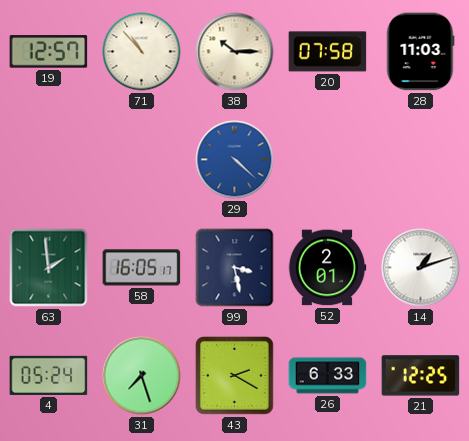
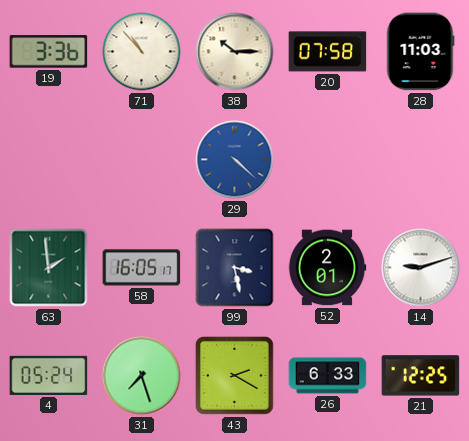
19: 12:57 -> 3:36 (49, 52)
14: 1:12 -> 9:12 (421, 268)
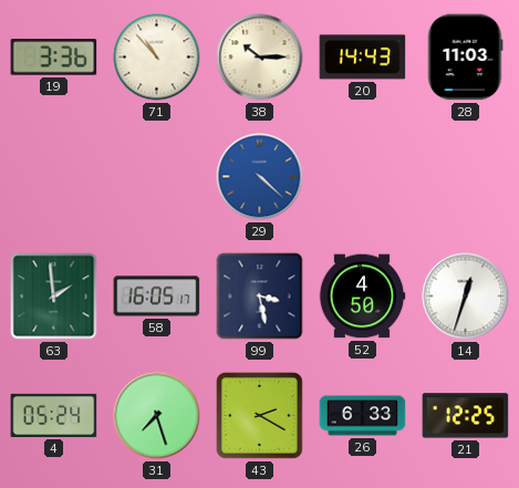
20: 07:58 -> 14:43 (363, 58)
52: 2:01 -> 4:50 (362, 297)
14: 9:12 -> 12:33 (466, 297)
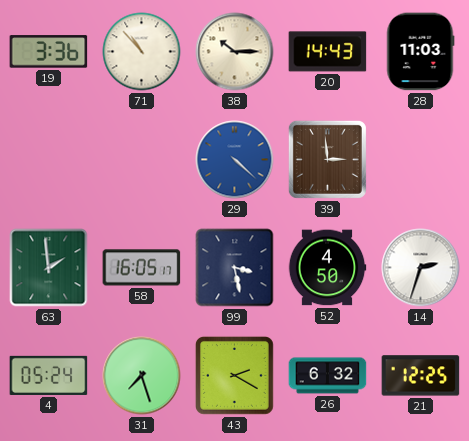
39: none -> 2:59 (327, 159)
14: 12:33 -> 2:33 (421, 268)
26: 6:33 -> 6:32 (328, 376)
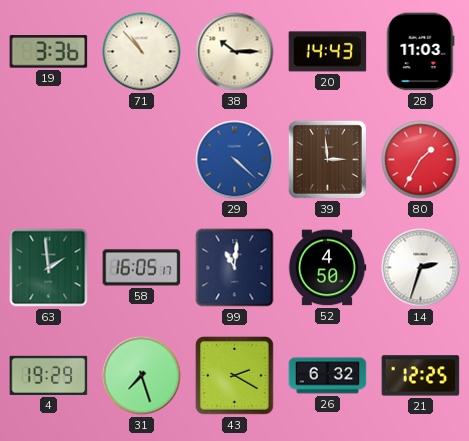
80: none -> 1:35 (421, 160)
99: 3:28 -> 11:01 (235, 268)
4: 05:24 -> 19:29 (49, 375)
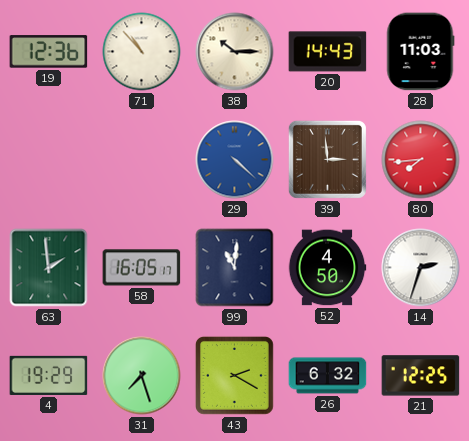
19: 3:36 -> 12:36 (49, 52)
80: 1:35 -> 7:44 (421, 160)
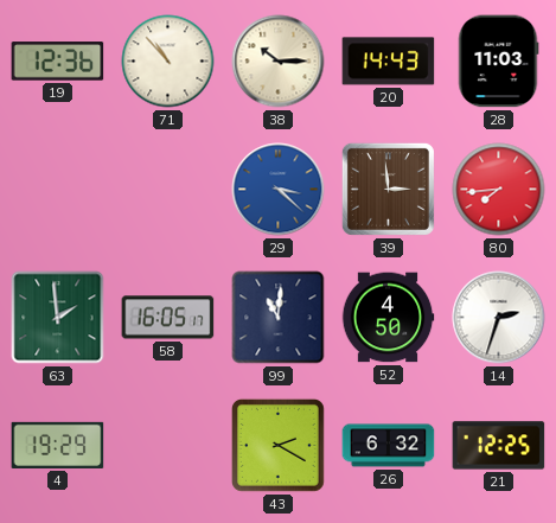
29: 4:22 -> 3:22 (279, 190)
31: 7:27 -> none (142, 376)
